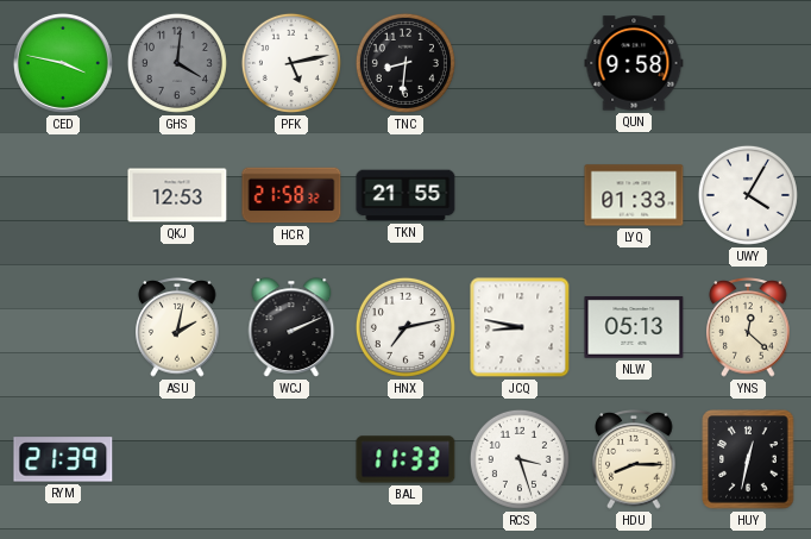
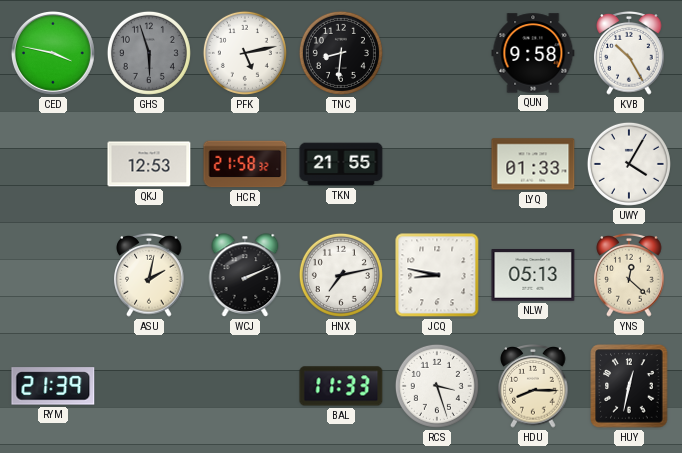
GHS: 4:01 -> 5:57 (149, 53)
KVB: none -> 10:25 (629, 54)
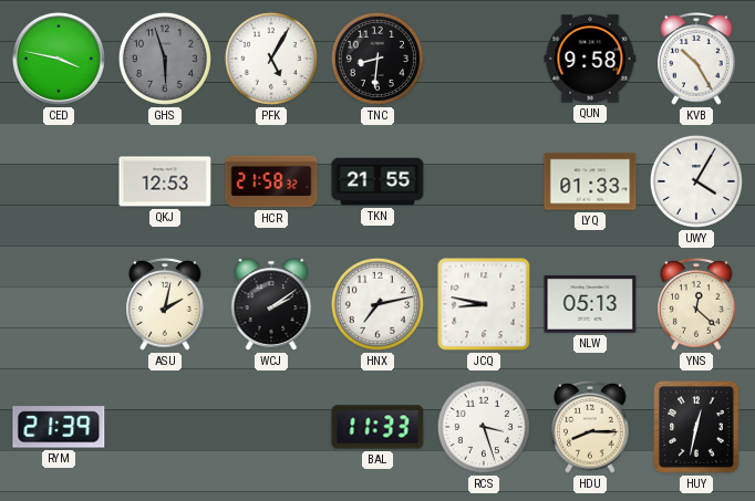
PFK: 5:13 -> 5:05 (271, 59)
WCJ: 2:11 -> 2:09 (271, 304)
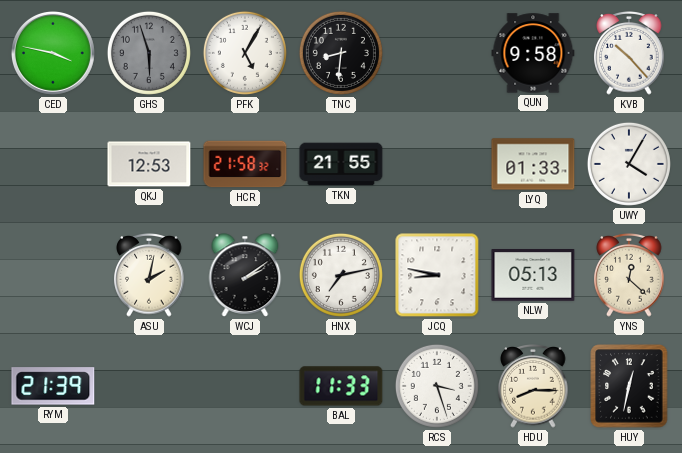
KVB: 10:25 -> 10:23 (629, 54)
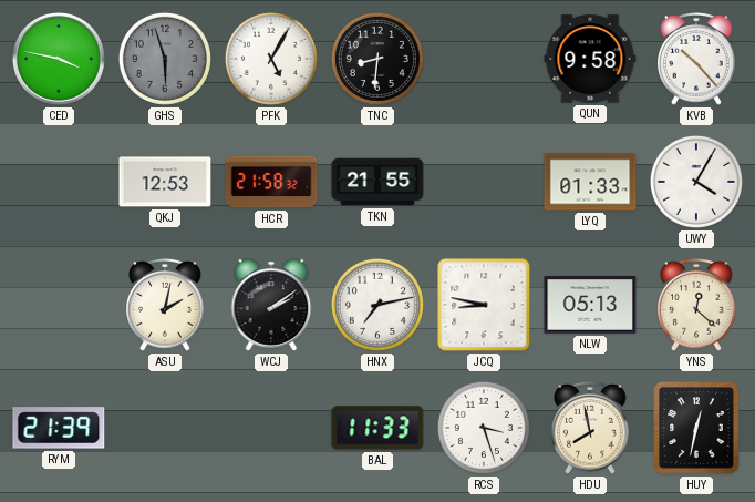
HDU: 8:15 -> 7:58 (590, 429)
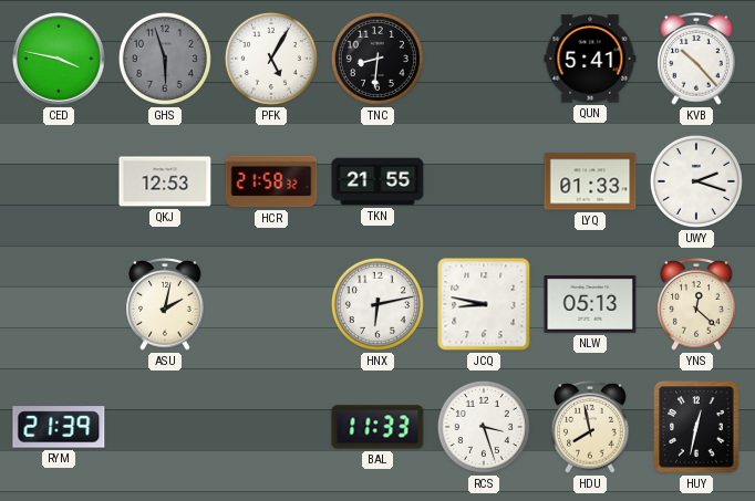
QUN: 9:58 -> 5:41 (590, 59)
UWY: 4:05 -> 2:18 (696, 181)
WCJ: 2:09 -> none (271, 305)
HNX: 7:13 -> 6:13 (377, 304)
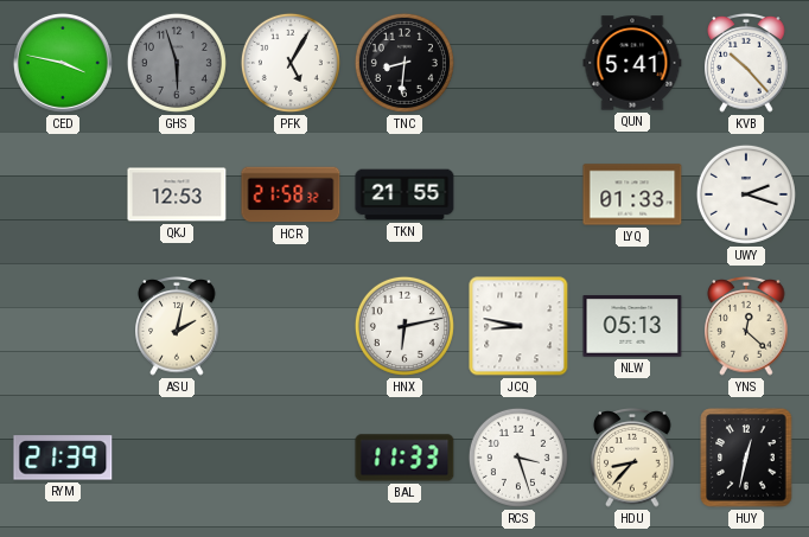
HDU: 7:58 -> 8:37 (632, 459)
